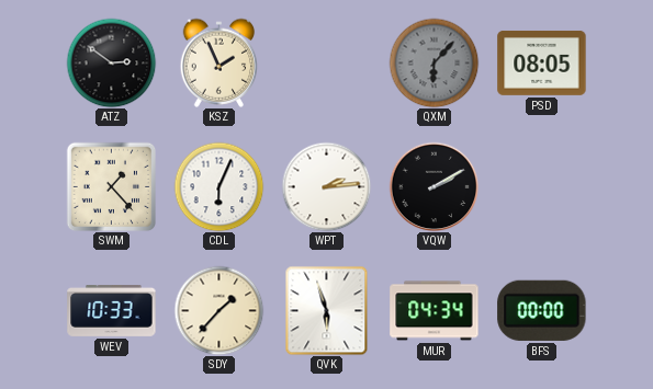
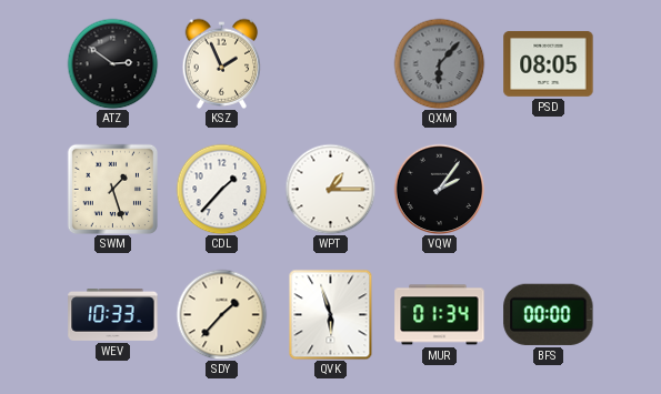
SWM: 1:23 -> 1:27 (112, 189)
CDL: 6:04 -> 1:37 (221, 189)
WPT: 2:14 -> 1:15 (330, 189)
VQW: 2:10 -> 2:06 (439, 189)
MUR: 04:34 -> 01:34 (440, 315)
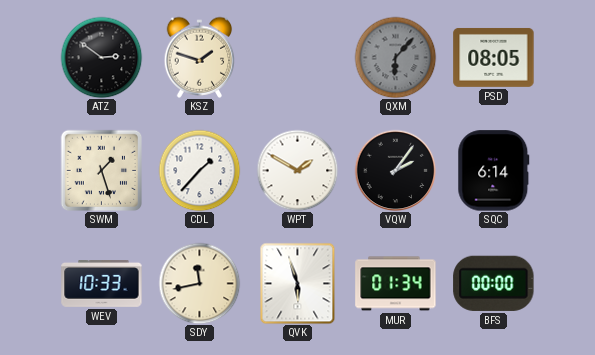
KSZ: 1:56 -> 1:48 (200, 57)
WPT: 1:15 -> 1:50 (297, 170)
SQC: none -> 6:14 (494, 171)
SDY: 1:37 -> 11:43 (199, 283)
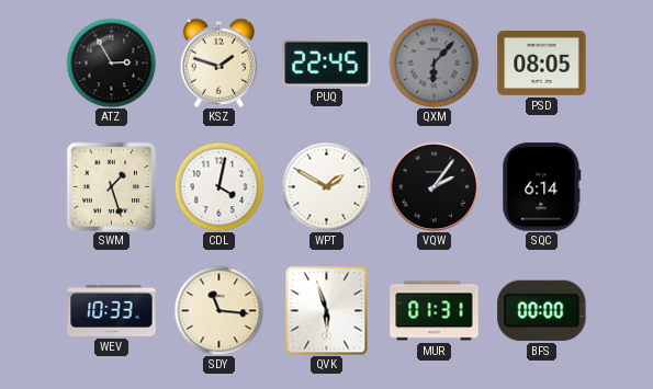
ATZ: 2:51 -> 2:55 (111, 62)
PUQ: none -> 22:45 (327, 62)
CDL: 1:37 -> 4:02 (218, 186)
SDY: 11:43 -> 11:16 (218, 310)
MUR: 01:34 -> 01:31 (435, 311)
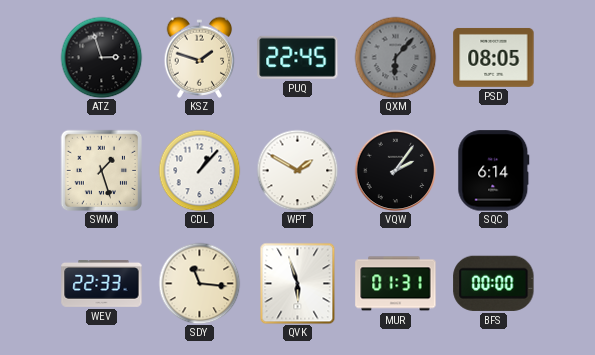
ATZ: 2:55 -> 2:57 (101, 57)
CDL: 4:02 -> 1:07 (199, 170)
WEV: 10:33 -> 22:33 (102, 284)
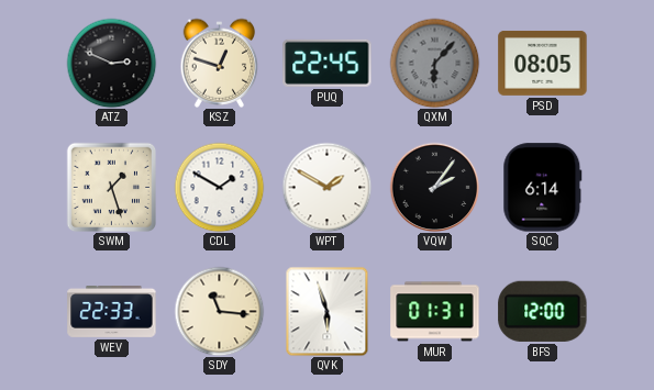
ATZ: 2:57 -> 2:49 (111, 63)
KSZ: 1:48 -> 12:48 (220, 63)
CDL: 1:07 -> 1:50 (219, 187)
BFS: 00:00 -> 12:00 (543, 311)
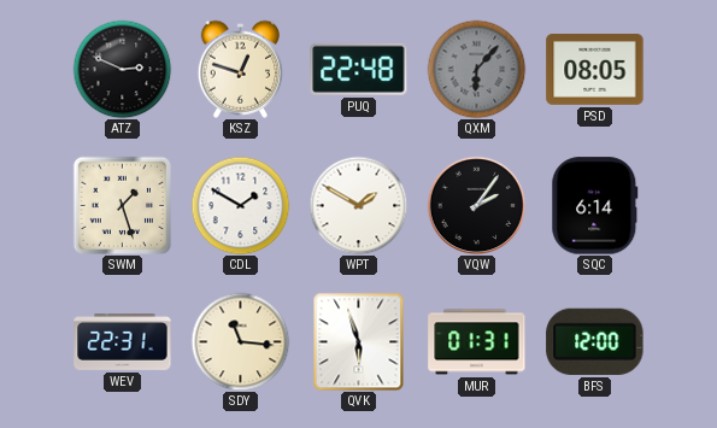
PUQ: 22:45 -> 22:48 (359, 69)
WEV: 22:33 -> 22:31 (123, 342)
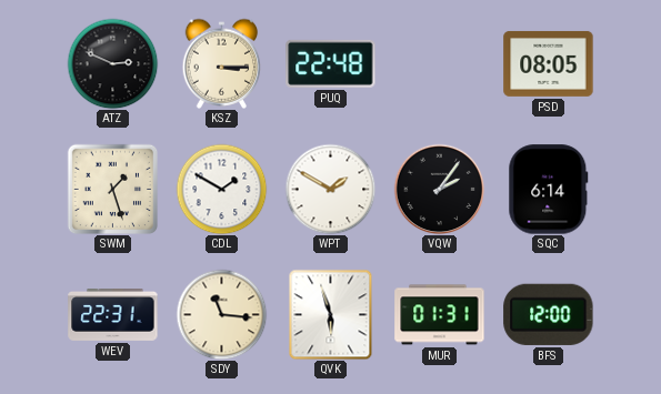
KSZ: 12:48 -> 3:15 (222, 63)
QXM: 6:07 -> none (476, 69)
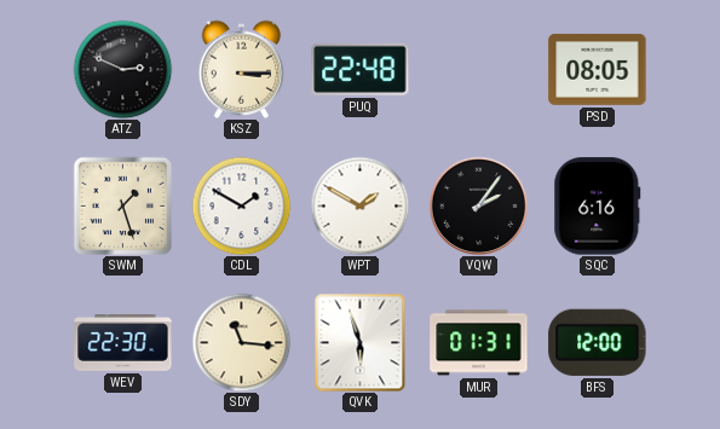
SQC: 6:14 -> 6:16 (598, 207)
WEV: 22:31 -> 22:30 (123, 343)
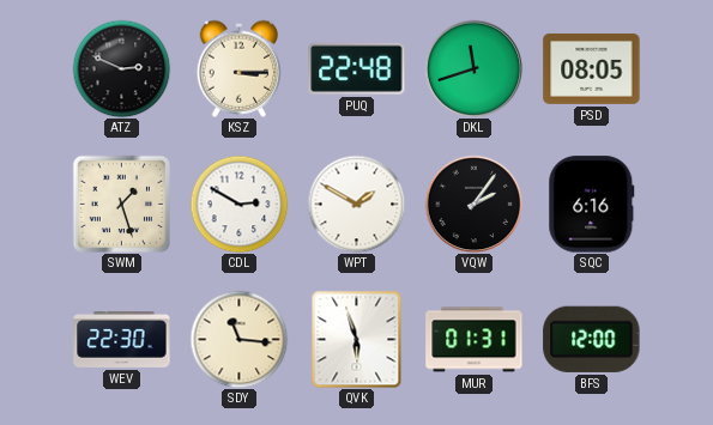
DKL: none -> 11:42 (473, 68)
CDL: 1:50 -> 2:50 (238, 204)
